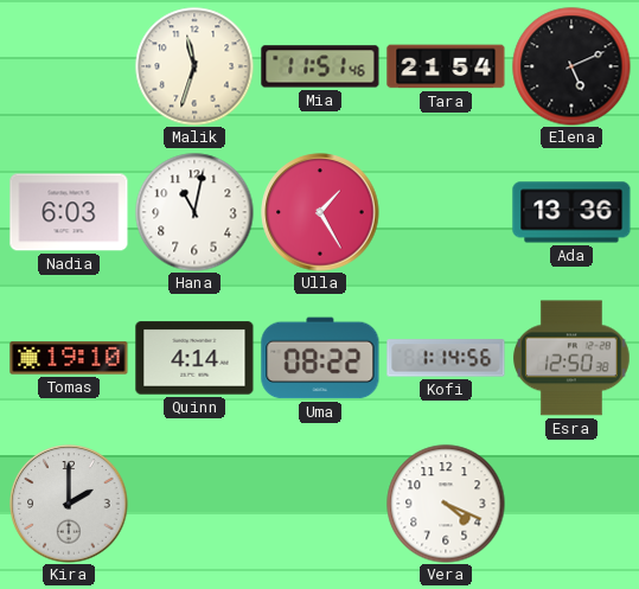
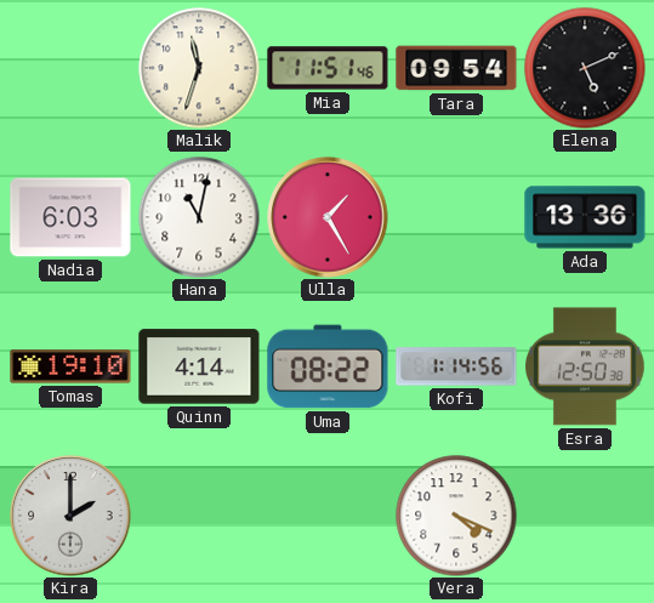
Tara: 21:54 -> 09:54 (456, 68)
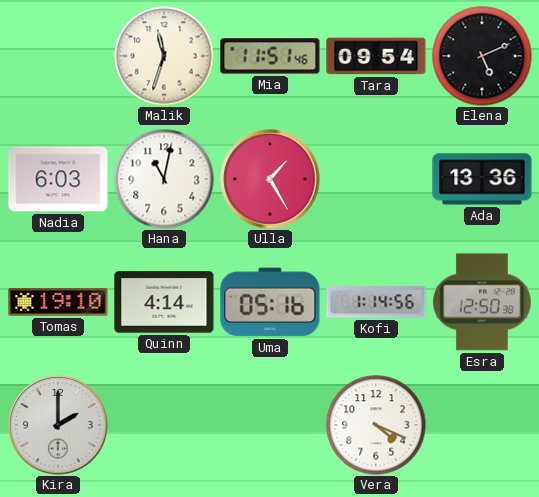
Uma: 08:22 -> 05:16 (270, 302)
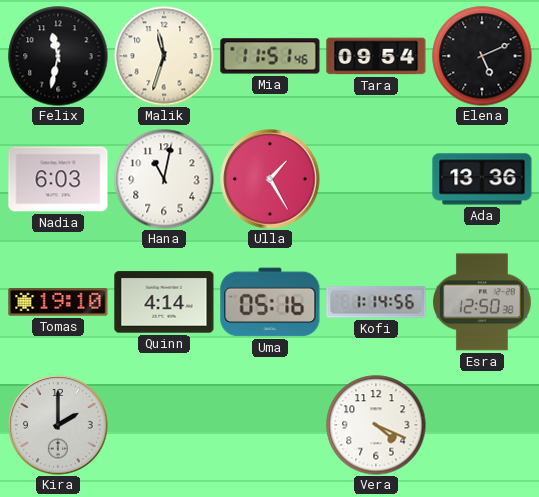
Felix: none -> 11:32 (58, 56)
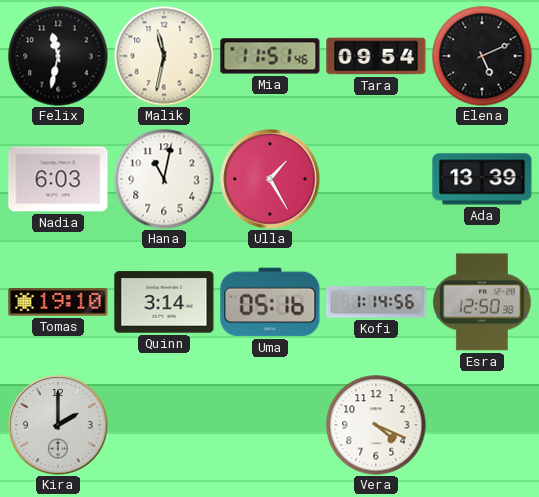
Malik: 11:33 -> 11:32 (164, 56)
Ada: 13:36 -> 13:39 (482, 179)
Quinn: 4:14 -> 3:14 (164, 302)
